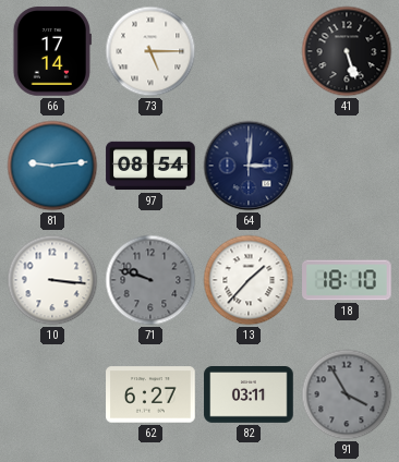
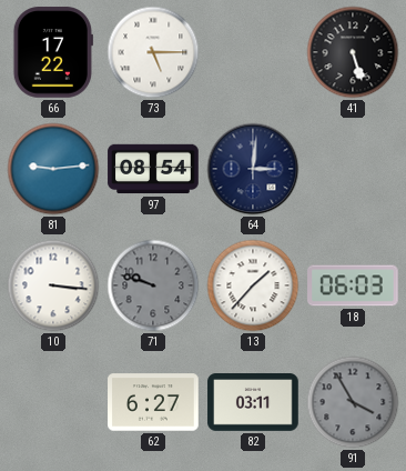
66: 17:14 -> 17:22 (53, 52)
18: 18:10 -> 06:03 (353, 285)
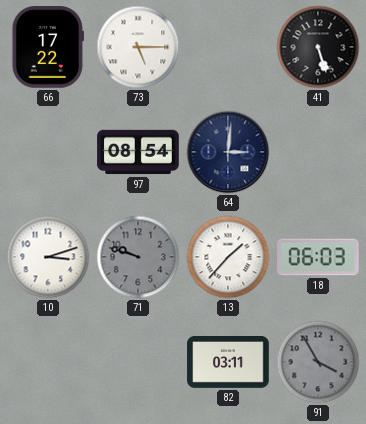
81: 9:14 -> none (53, 169)
10: 3:16 -> 3:12 (48, 257)
62: 6:27 -> none (153, 402)
